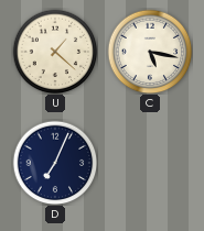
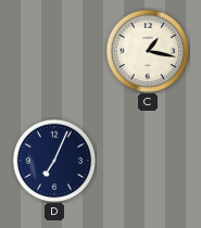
U: 1:22 -> none (55, 52)
C: 5:17 -> 1:17 (148, 51)
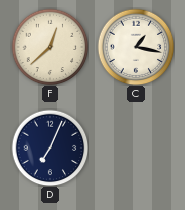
F: none -> 12:38 (50, 47)
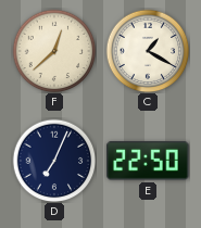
C: 1:17 -> 1:20 (148, 51)
E: none -> 22:50 (148, 161)
